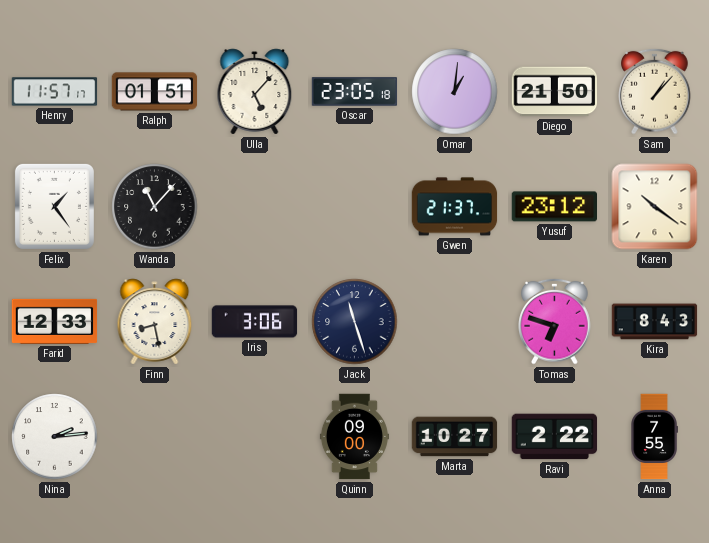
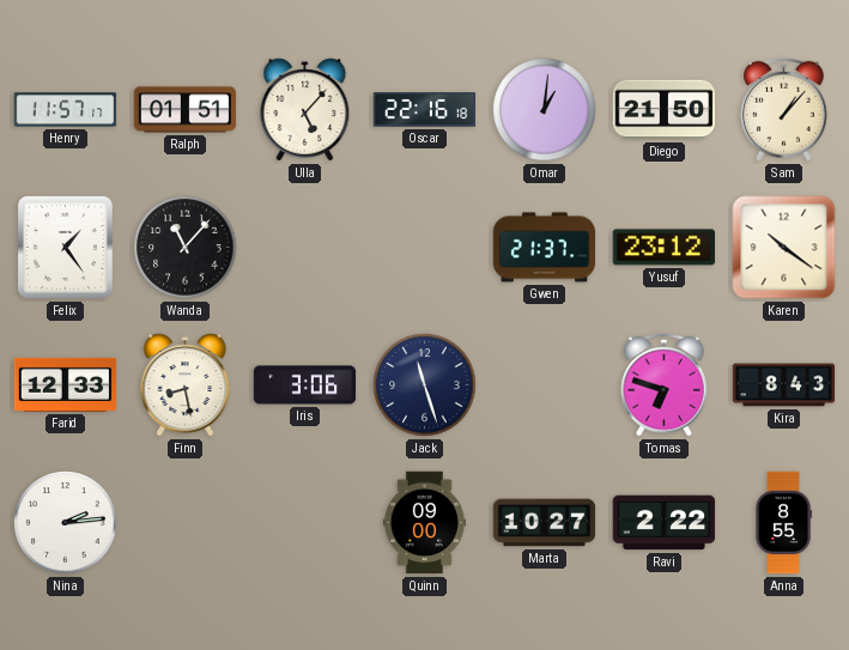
Oscar: 23:05 -> 22:16 (425, 110)
Anna: 7:55 -> 8:55 (783, 523)
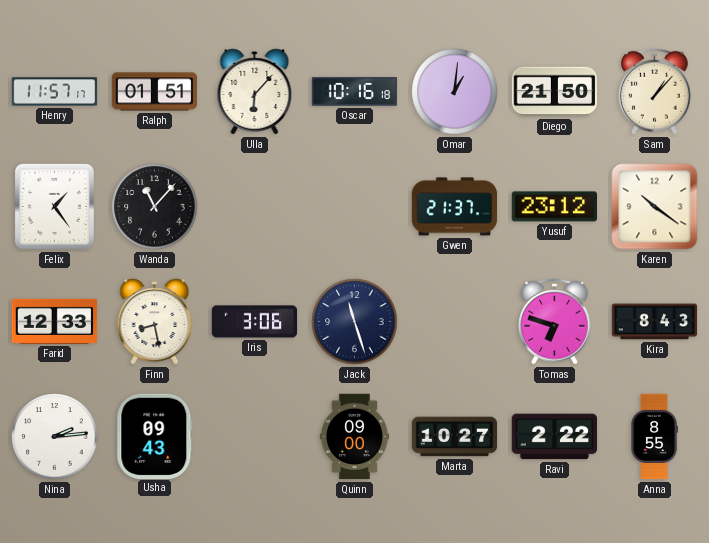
Ulla: 5:07 -> 6:07 (255, 92)
Oscar: 22:16 -> 10:16 (355, 92)
Usha: none -> 09:43 (155, 436)
